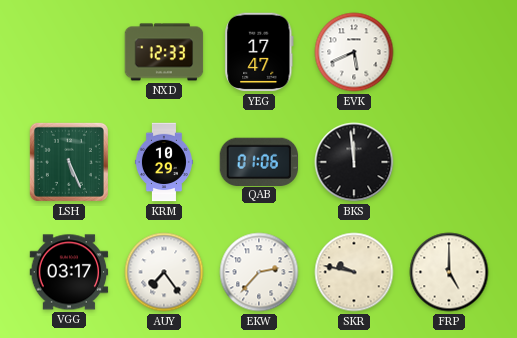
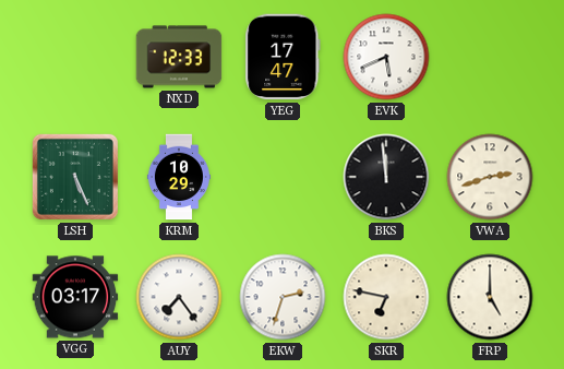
QAB: 01:06 -> none (258, 161)
VWA: none -> 2:42 (490, 177)
EKW: 2:37 -> 2:33 (283, 297)
SKR: 9:47 -> 6:47 (386, 297)
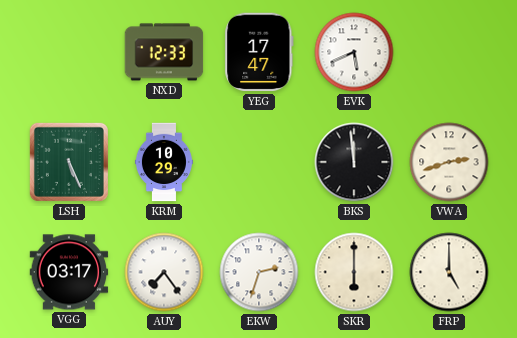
SKR: 6:47 -> 6:00 (354, 272)
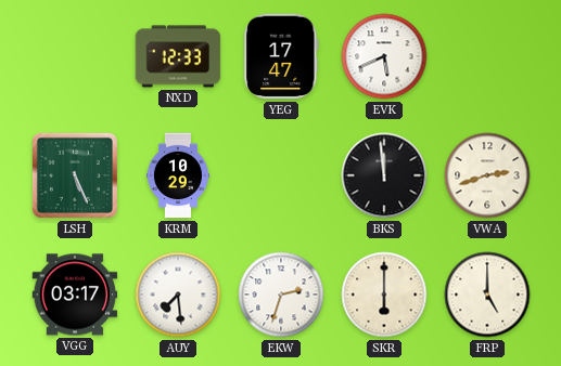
AUY: 7:24 -> 7:29 (178, 295)
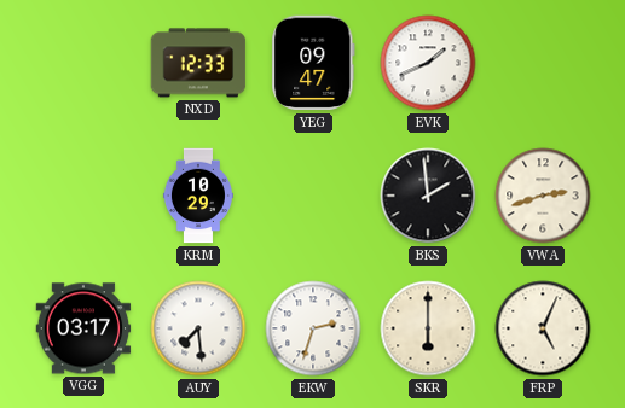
YEG: 17:47 -> 09:47 (313, 63)
EVK: 5:41 -> 1:41 (428, 63)
LSH: 5:26 -> none (75, 175)
BKS: 11:59 -> 1:59 (428, 196)
FRP: 5:00 -> 5:04 (543, 328)
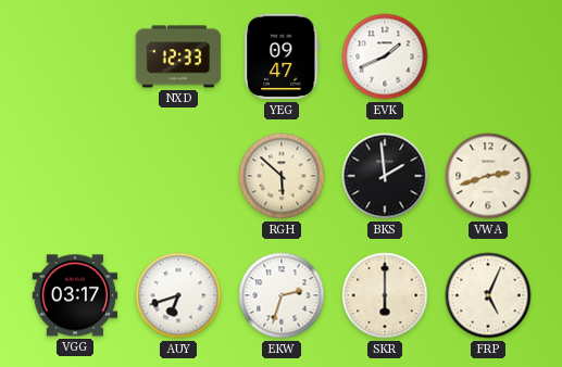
KRM: 10:29 -> none (198, 196)
RGH: none -> 5:52 (282, 176)
AUY: 7:29 -> 6:42 (178, 295)
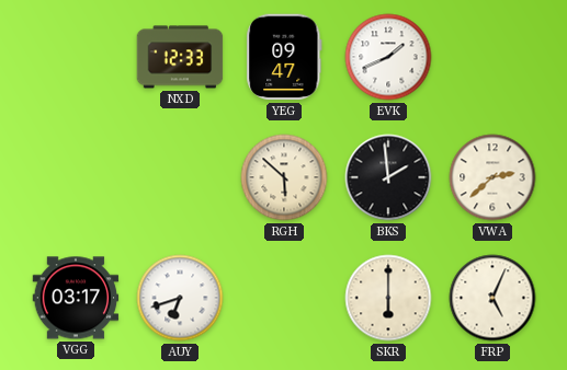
VWA: 2:42 -> 2:38 (492, 177)
EKW: 2:33 -> none (282, 295)
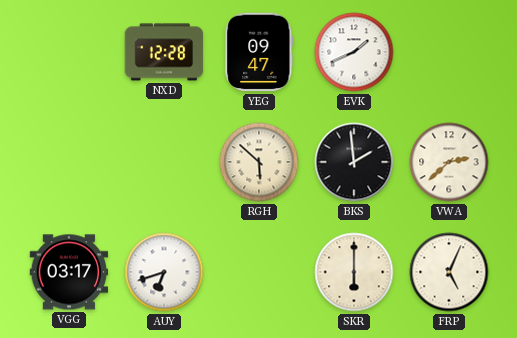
NXD: 12:33 -> 12:28 (164, 52)
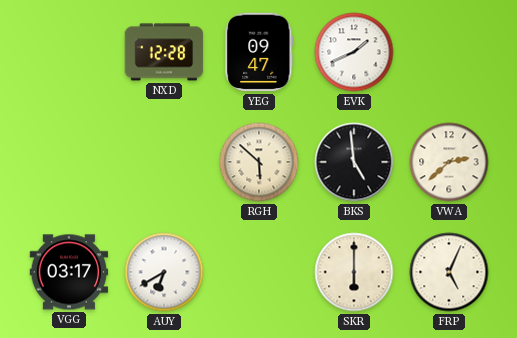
BKS: 1:59 -> 4:59 (354, 162)
AUY: 6:42 -> 6:40 (164, 272)
